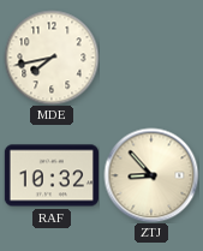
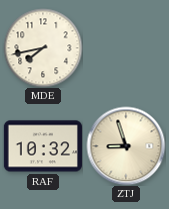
ZTJ: 8:53 -> 8:57 (126, 146)
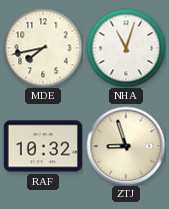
NHA: none -> 11:03 (126, 48)
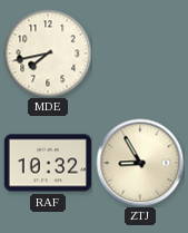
NHA: 11:03 -> none (126, 48)
ZTJ: 8:57 -> 8:55 (140, 163)
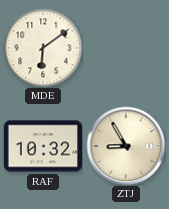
MDE: 7:43 -> 6:09 (43, 48)
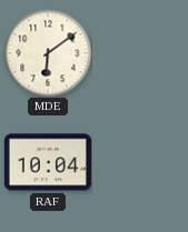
RAF: 10:32 -> 10:04 (47, 162)
ZTJ: 8:55 -> none (126, 146)
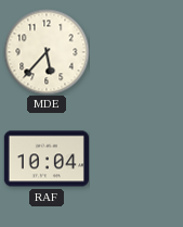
MDE: 6:09 -> 5:37 (47, 52)
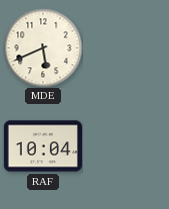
MDE: 5:37 -> 5:41 (43, 48)
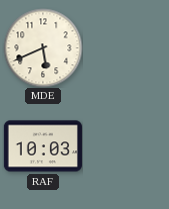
RAF: 10:04 -> 10:03 (42, 146)
